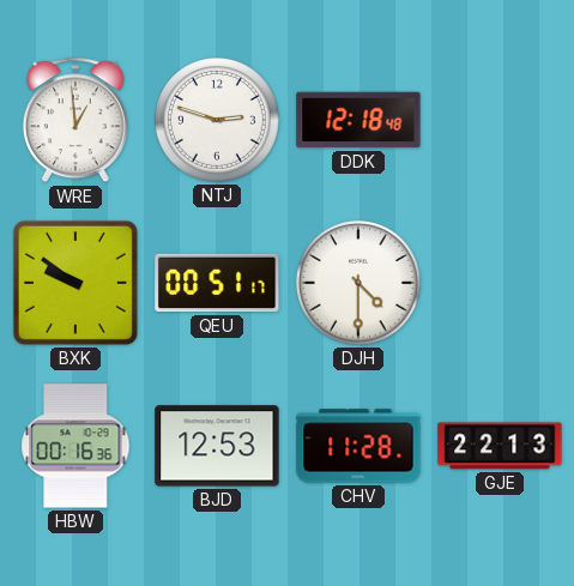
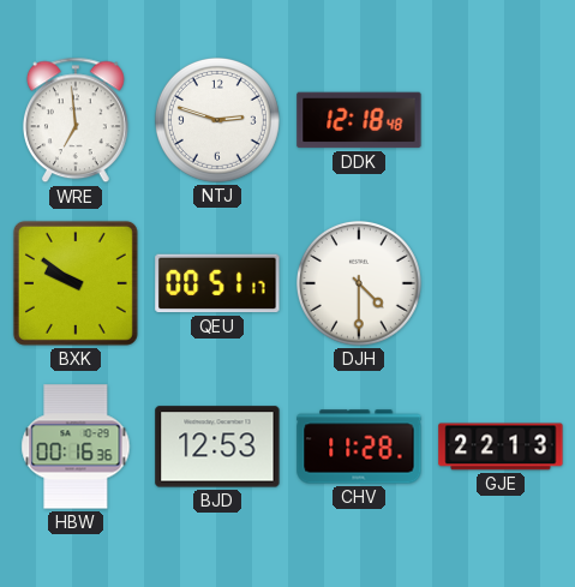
WRE: 12:59 -> 6:59 (76, 120)
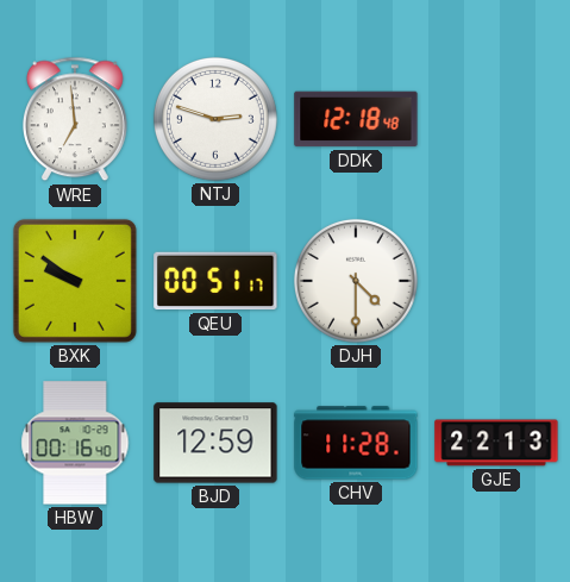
HBW: 00:16:36 -> 00:16:40 (75, 443)
BJD: 12:53 -> 12:59 (215, 443)
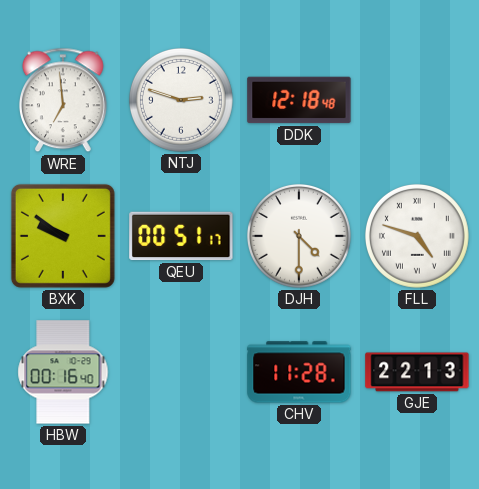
FLL: none -> 4:48 (417, 236)
BJD: 12:59 -> none (215, 443)
